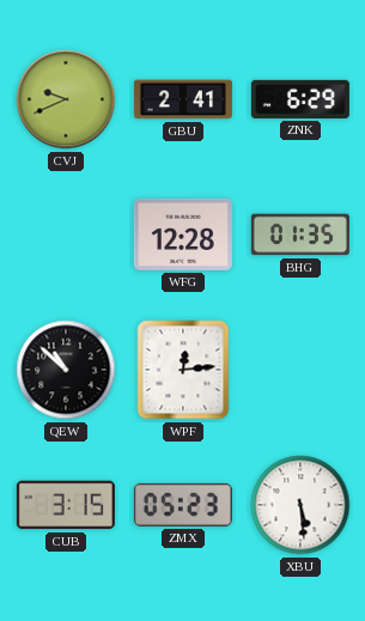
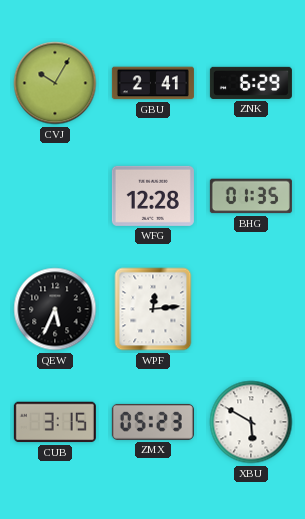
CVJ: 9:41 -> 10:05 (55, 83)
QEW: 10:52 -> 5:34 (55, 309)
XBU: 5:29 -> 5:50 (251, 422)
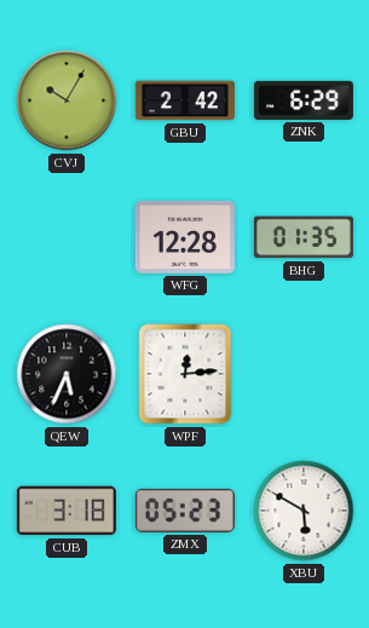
GBU: 2:41 -> 2:42 (185, 100)
CUB: 3:15 -> 3:18 (67, 511)
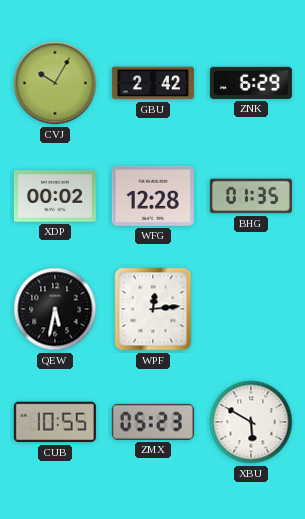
XDP: none -> 00:02 (55, 196)
QEW: 5:34 -> 5:32 (55, 309)
CUB: 3:18 -> 10:55 (55, 422)
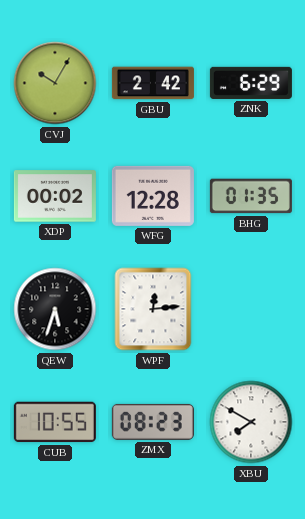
QEW: 5:32 -> 5:33 (55, 309)
ZMX: 05:23 -> 08:23 (153, 422)
XBU: 5:50 -> 7:50 (251, 422)
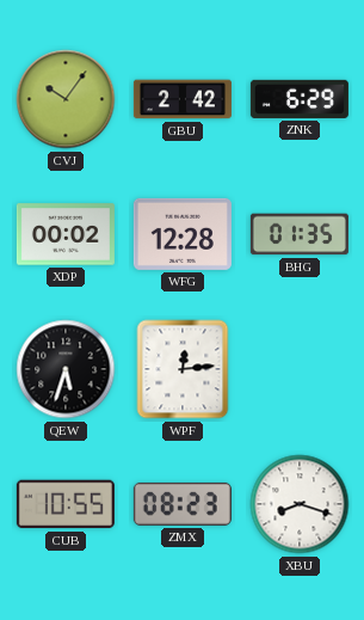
CVJ: 10:05 -> 10:06 (66, 99)
XBU: 7:50 -> 8:18 (300, 504)
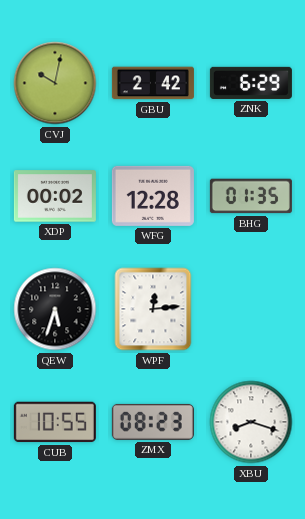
CVJ: 10:06 -> 10:02 (55, 83)
